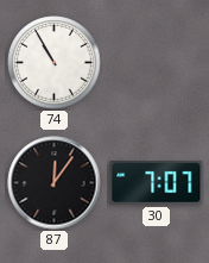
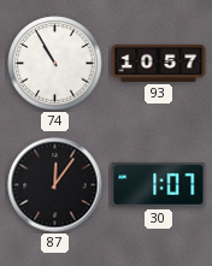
93: none -> 10:57 (159, 63)
30: 7:07 -> 1:07 (159, 185)
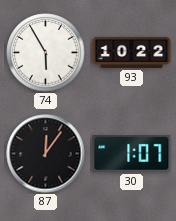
74: 10:55 -> 5:55 (46, 53)
93: 10:57 -> 10:22 (132, 52)
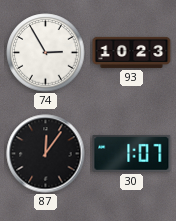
74: 5:55 -> 2:55 (46, 53)
93: 10:22 -> 10:23 (132, 52)
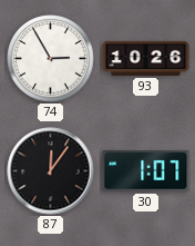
93: 10:23 -> 10:26 (146, 58)
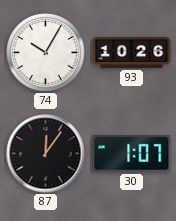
74: 2:55 -> 10:05 (46, 53)
